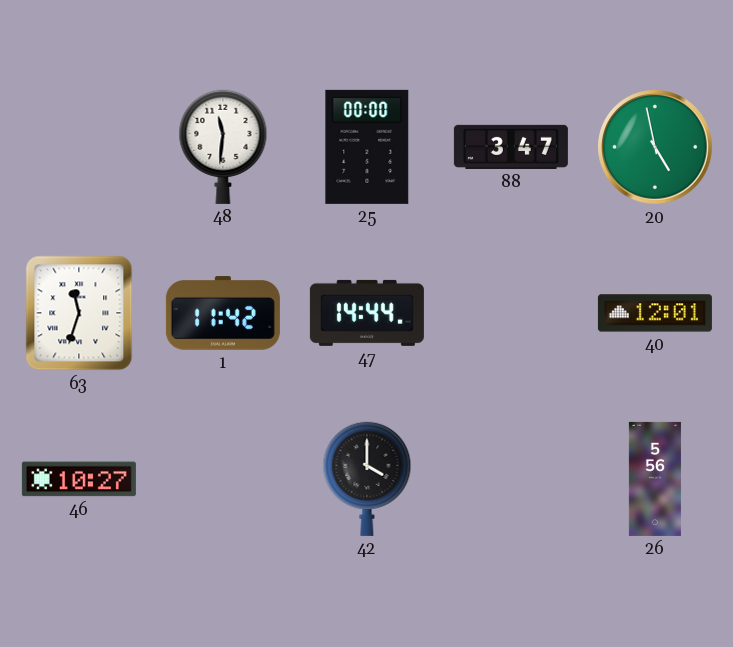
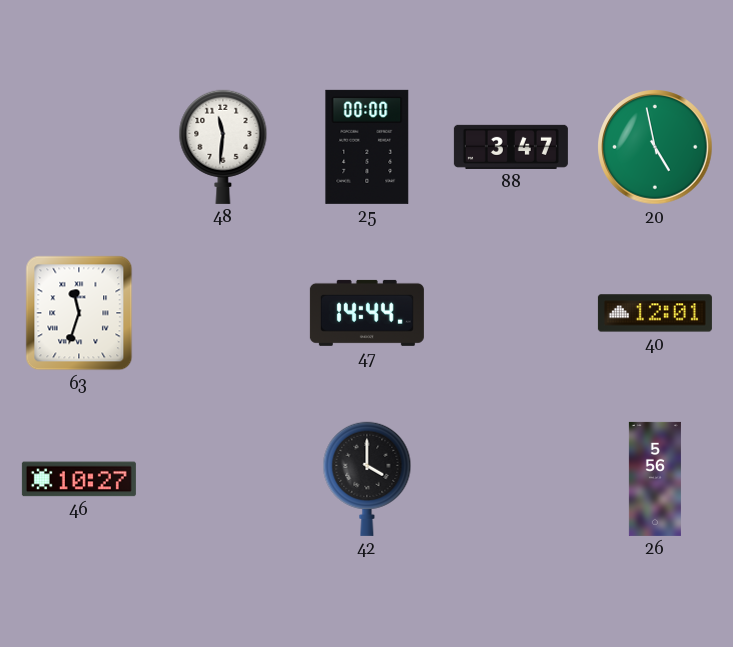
1: 11:42 -> none (223, 313)
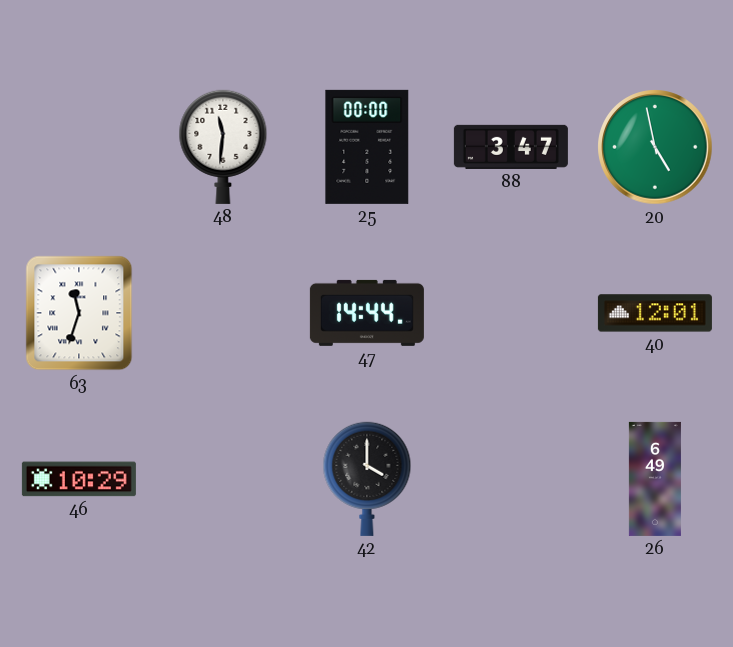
46: 10:27 -> 10:29 (79, 479)
26: 5:56 -> 6:49 (655, 479)
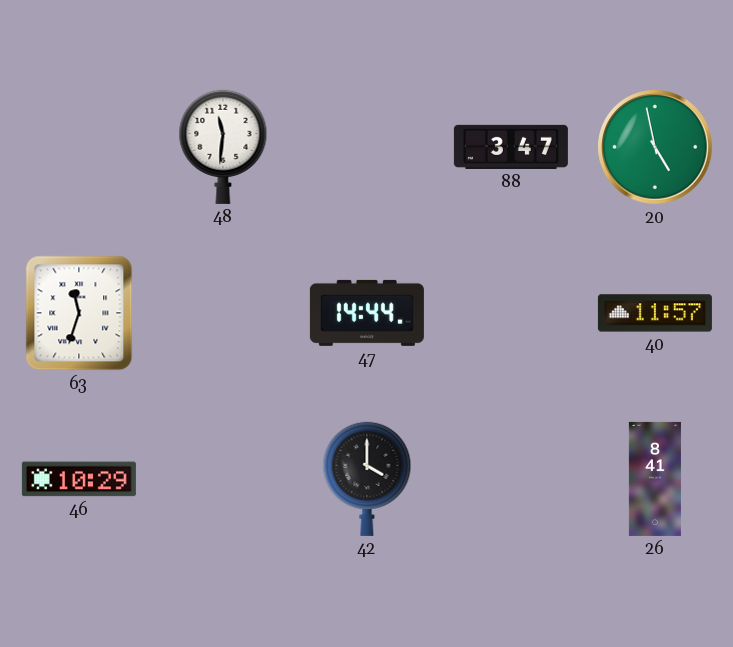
25: 00:00 -> none (367, 147)
40: 12:01 -> 11:57 (655, 313)
26: 6:49 -> 8:41 (655, 479)
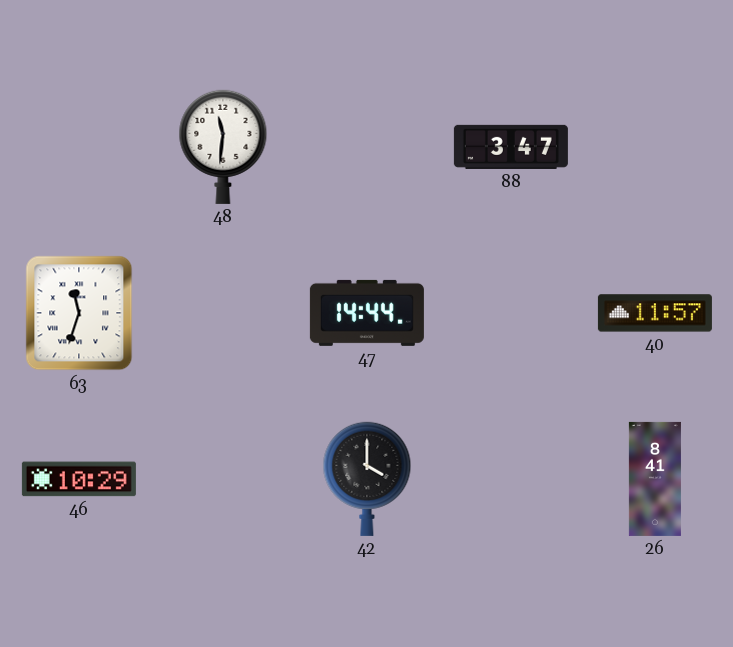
20: 4:58 -> none (655, 147)
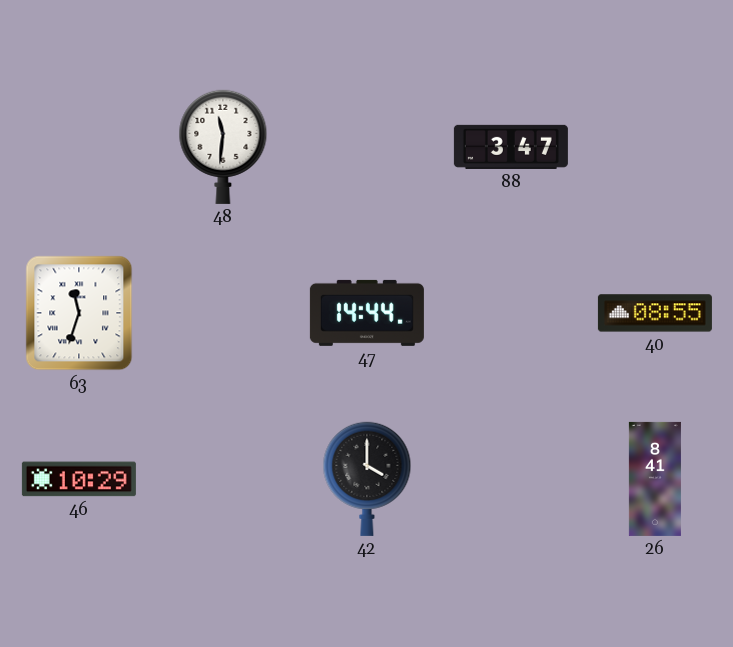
40: 11:57 -> 08:55 (655, 313)
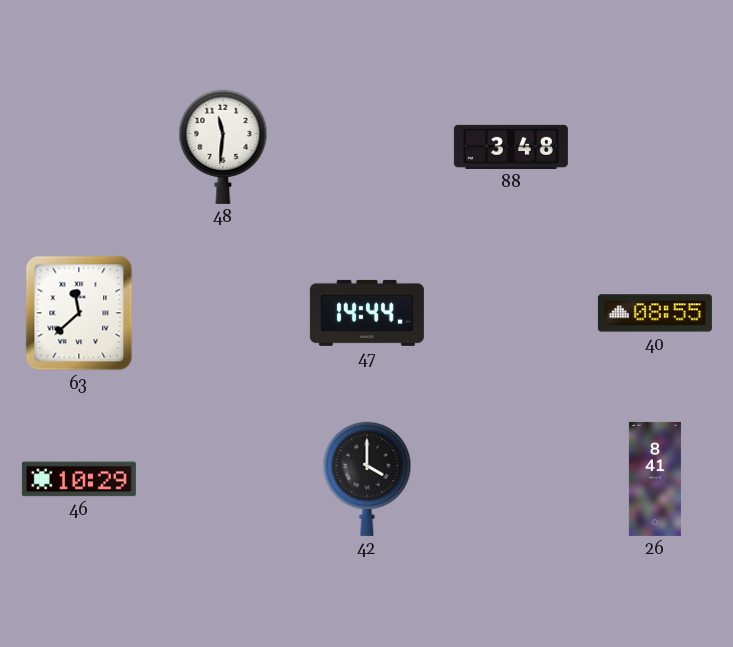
88: 3:47 -> 3:48 (511, 147)
63: 11:33 -> 11:38 (79, 313)
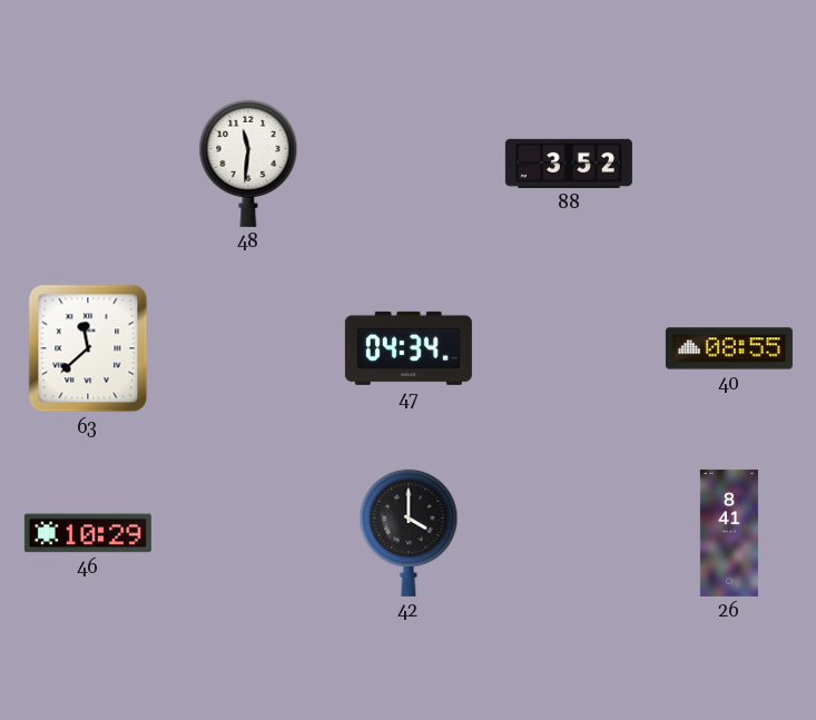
88: 3:48 -> 3:52 (569, 164)
47: 14:44 -> 04:34 (409, 348)
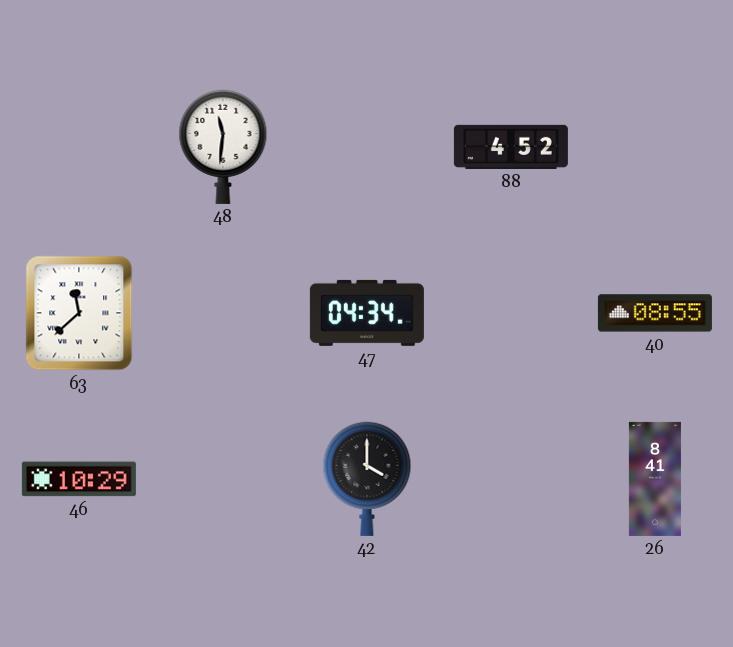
88: 3:52 -> 4:52 (511, 147)
